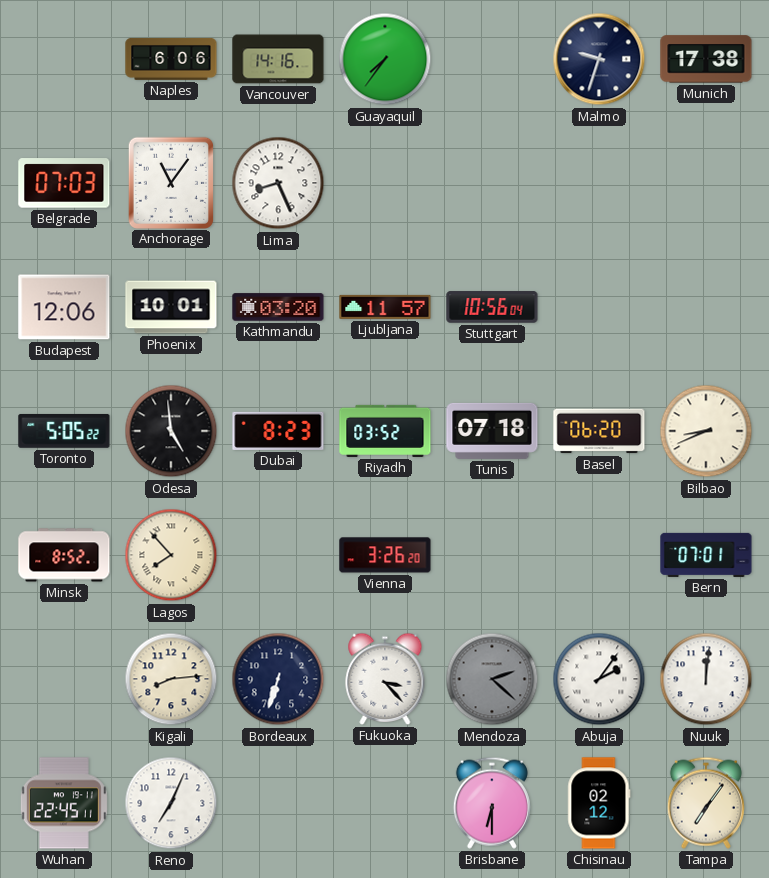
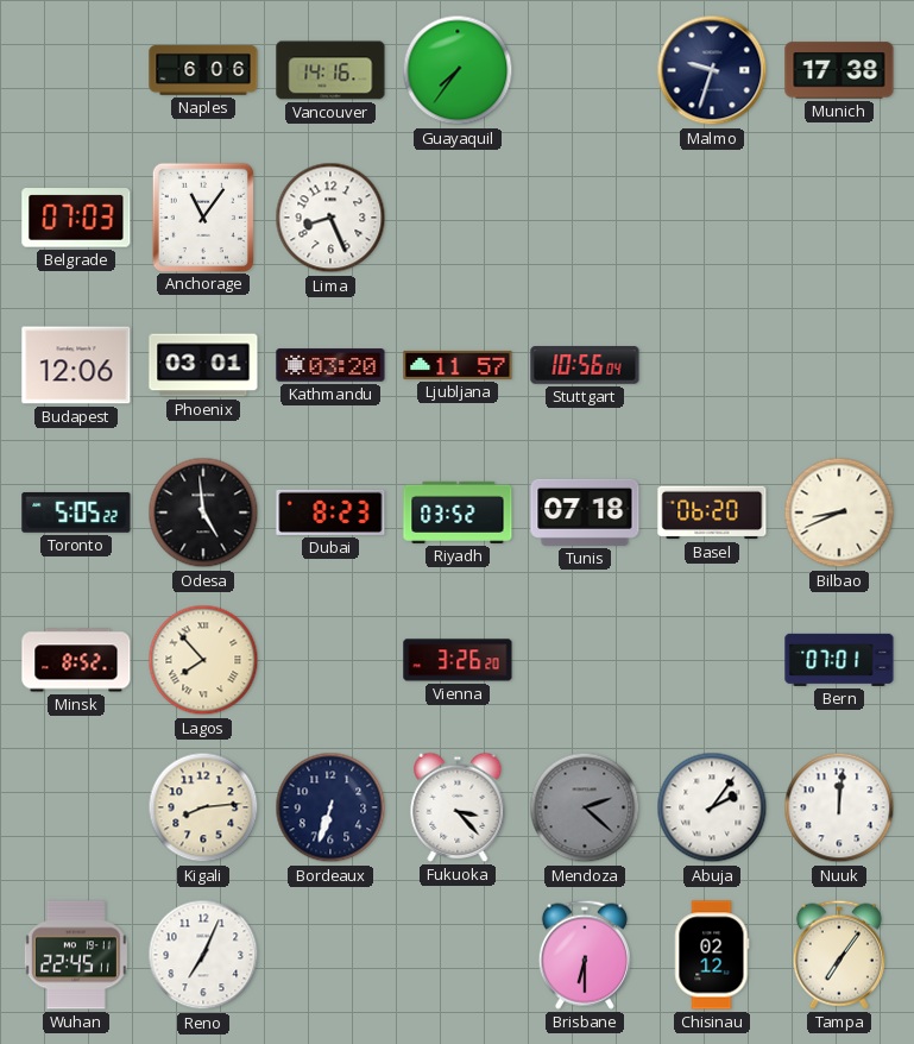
Phoenix: 10:01 -> 03:01 (203, 365)
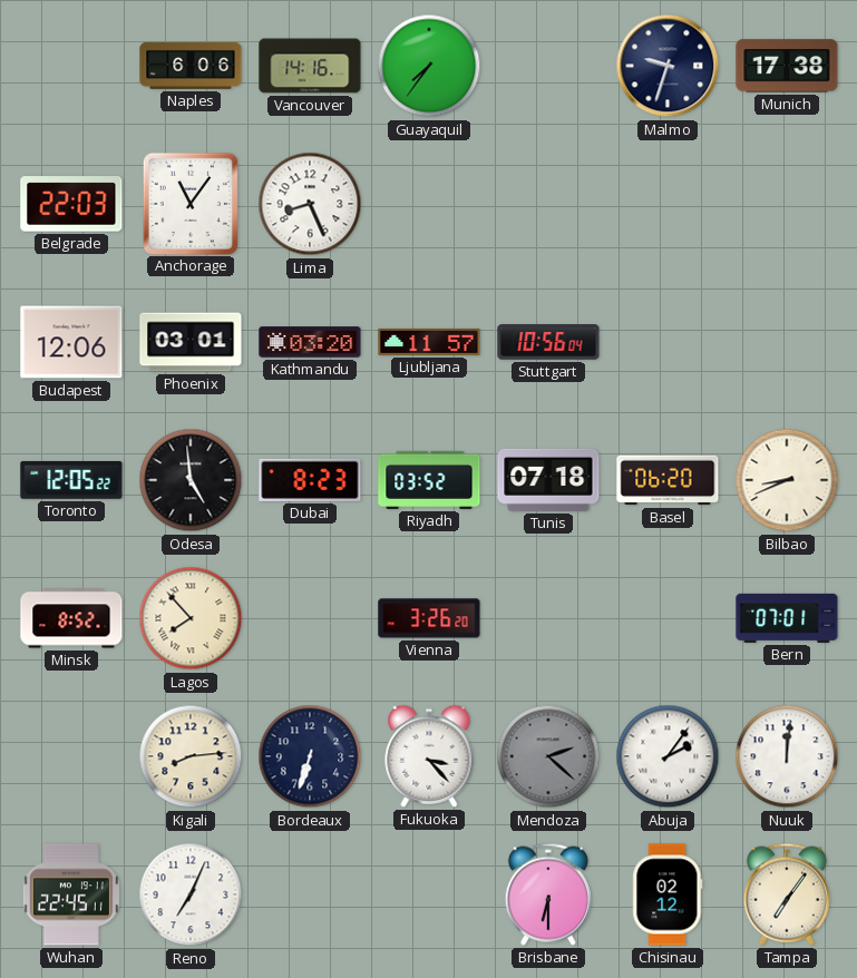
Belgrade: 07:03 -> 22:03 (71, 204)
Toronto: 5:05 -> 12:05 (71, 480)
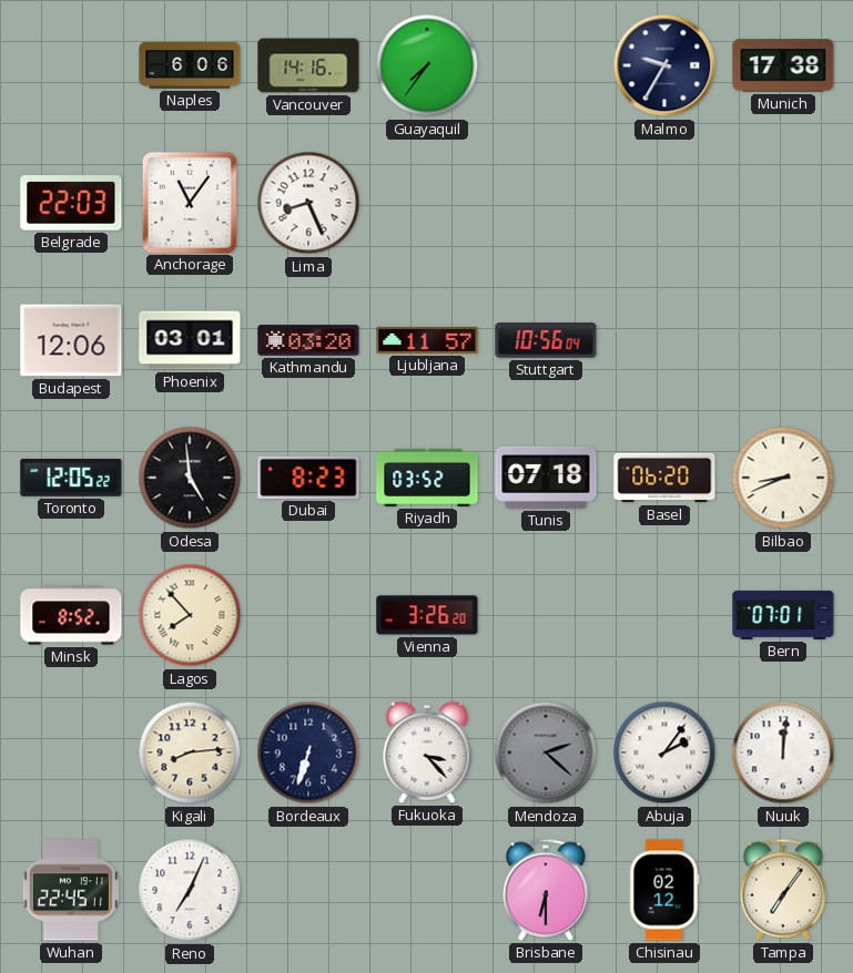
Malmo: 9:33 -> 9:35 (664, 65)
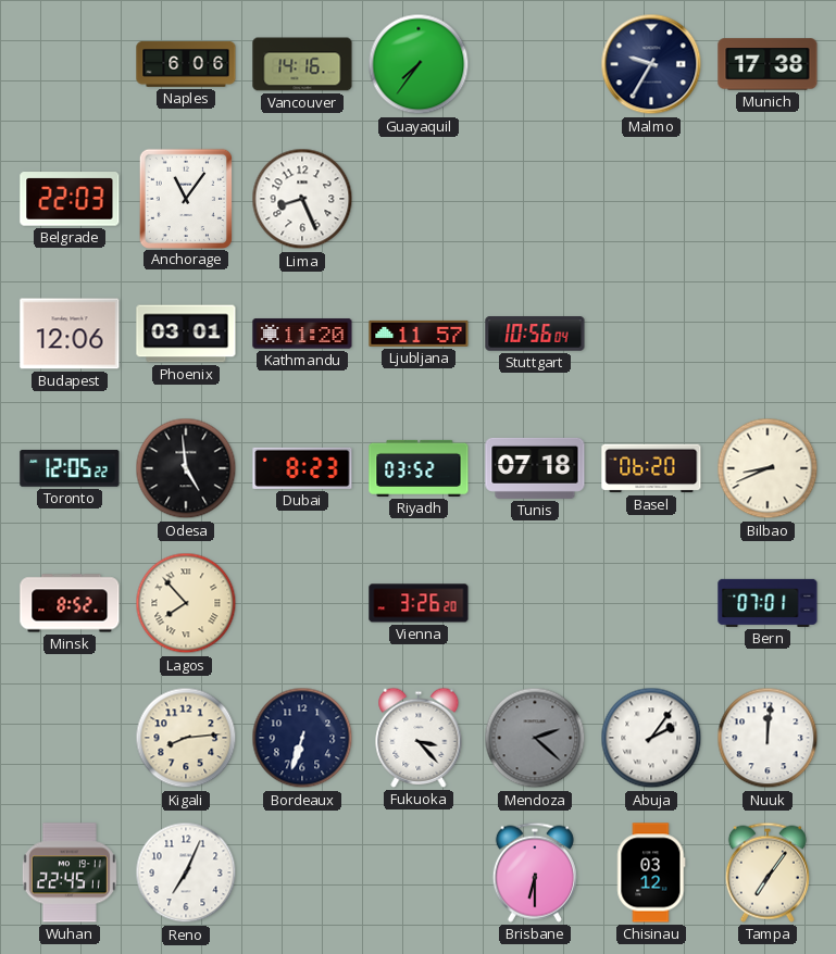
Kathmandu: 03:20 -> 11:20 (302, 334)
Chisinau: 02:12 -> 03:12 (651, 873)
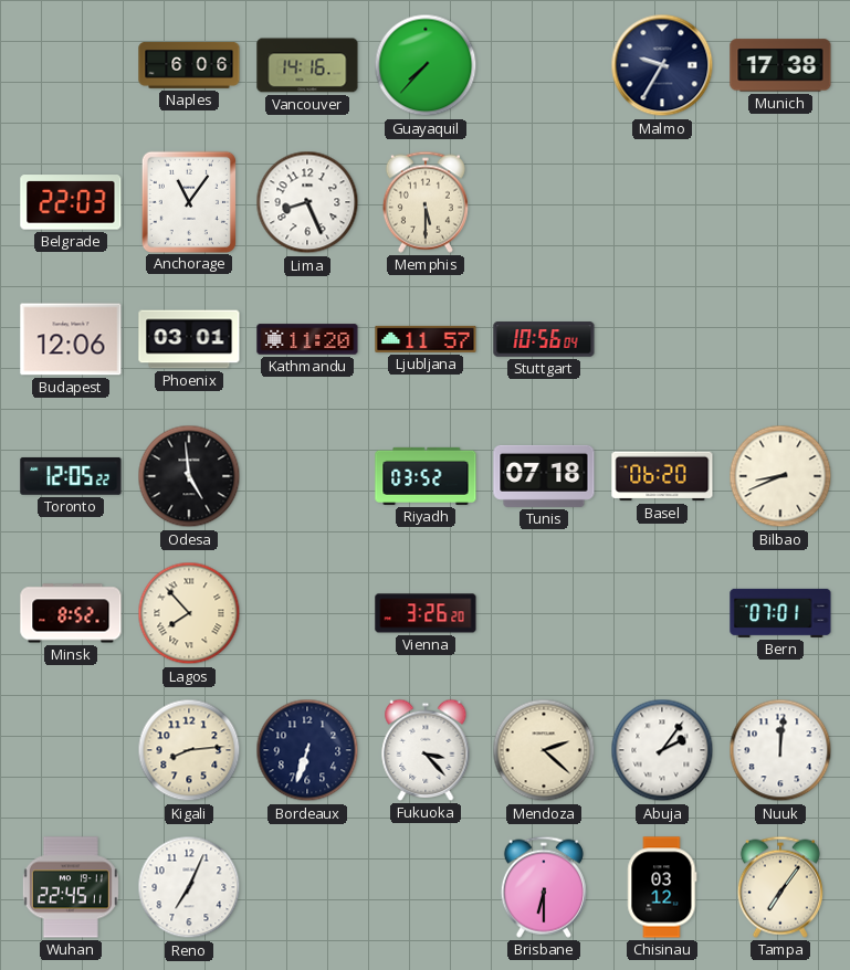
Guayaquil: 7:36 -> 7:37 (426, 65)
Memphis: none -> 5:30 (426, 202)
Dubai: 8:23 -> none (302, 468)
Mendoza dial: grey -> cream (544, 750)
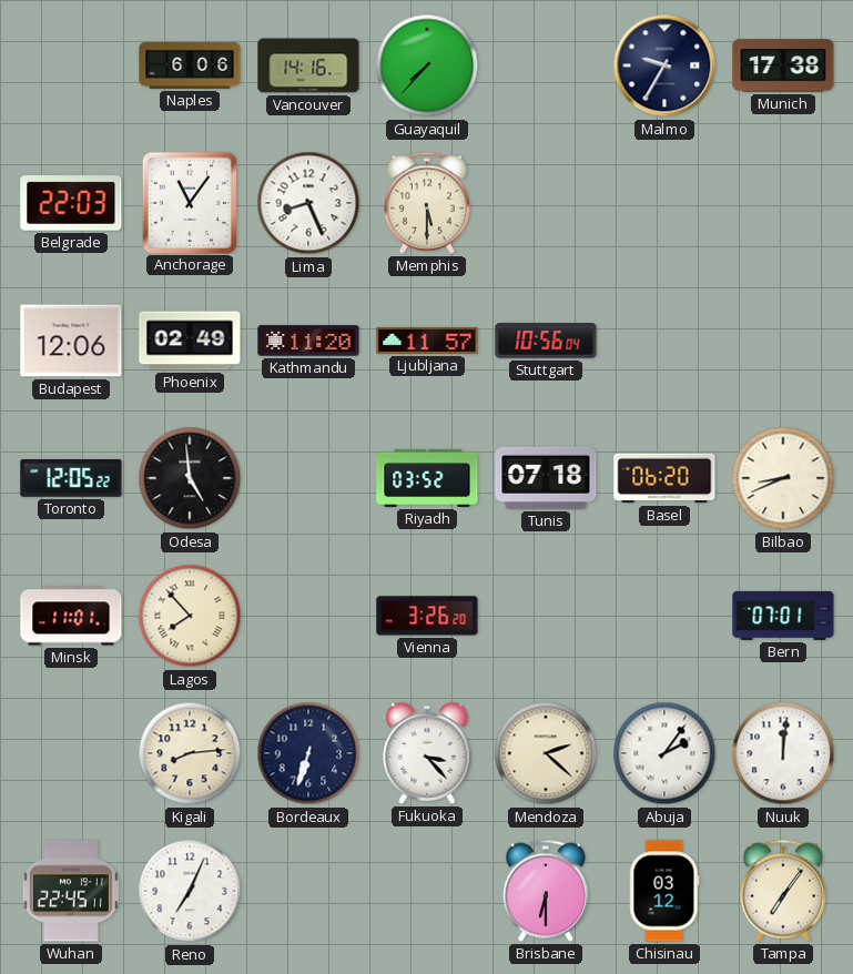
Phoenix: 03:01 -> 02:49 (190, 341)
Minsk: 8:52 -> 11:01 (71, 616)
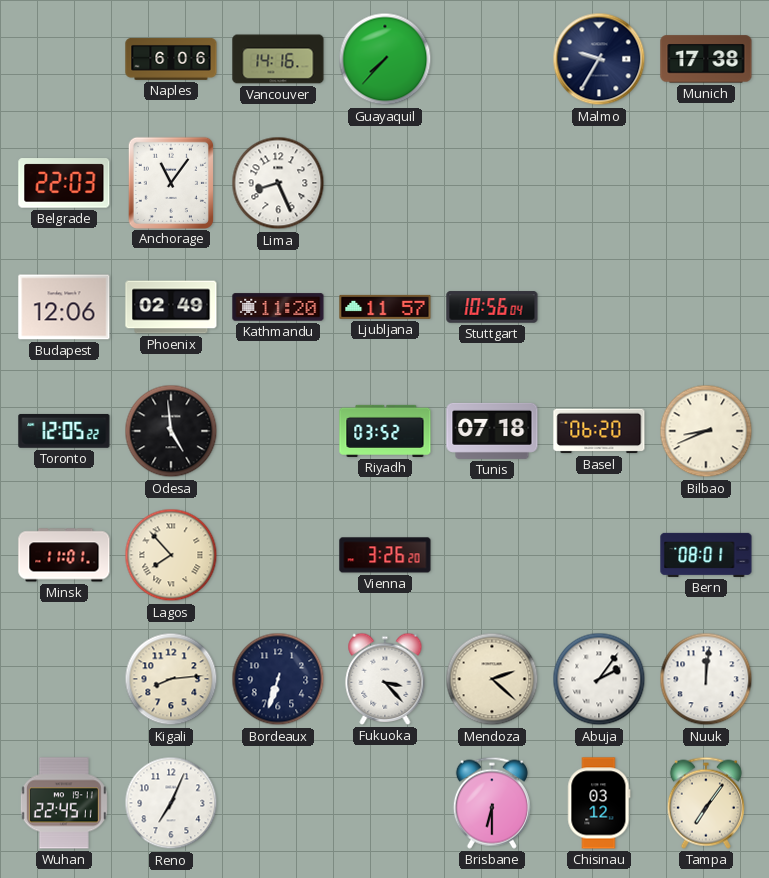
Memphis: 5:30 -> none (427, 203)
Bern: 07:01 -> 08:01 (706, 555)
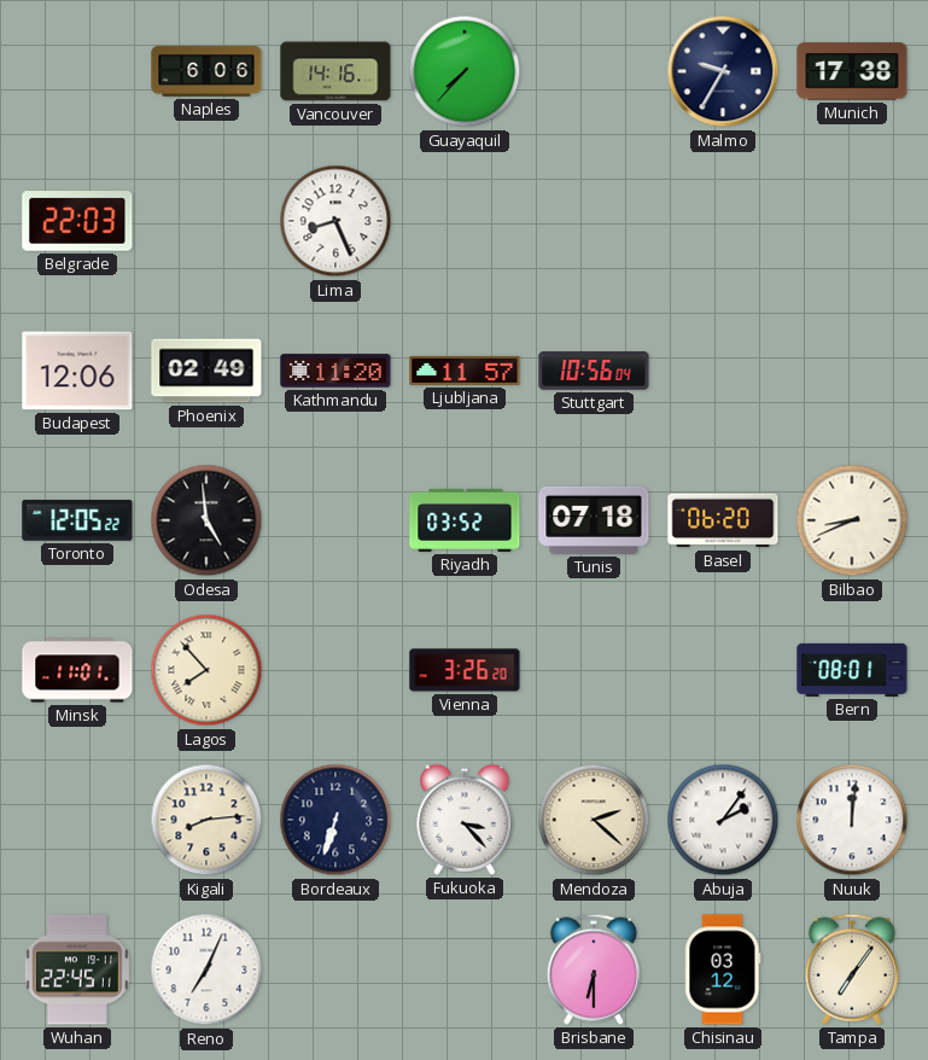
Anchorage: 11:06 -> none (171, 182)
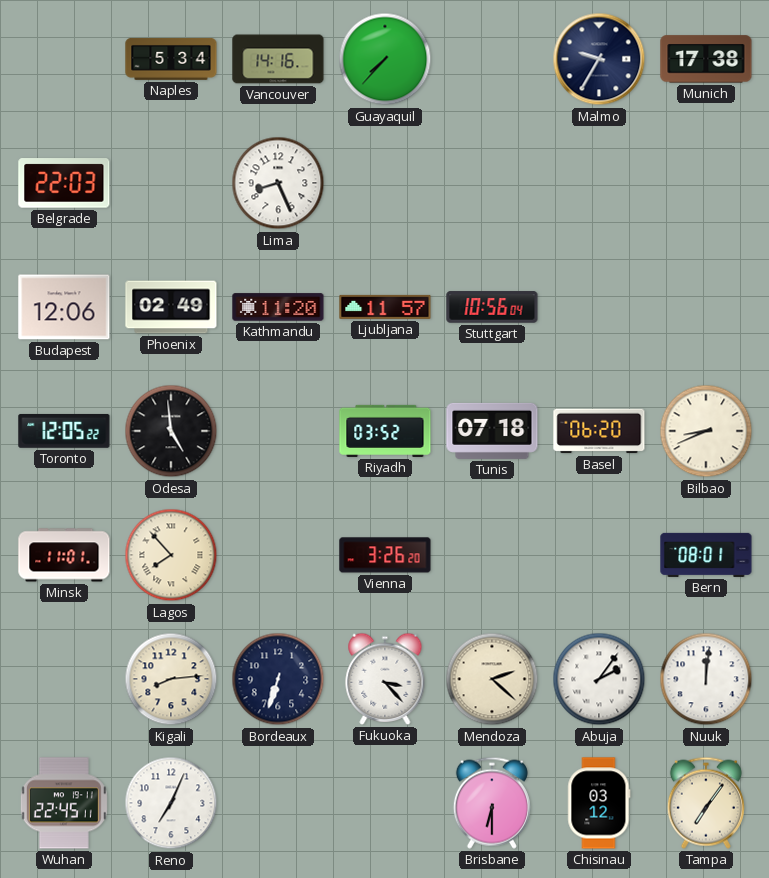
Naples: 6:06 -> 5:34 (171, 59)
